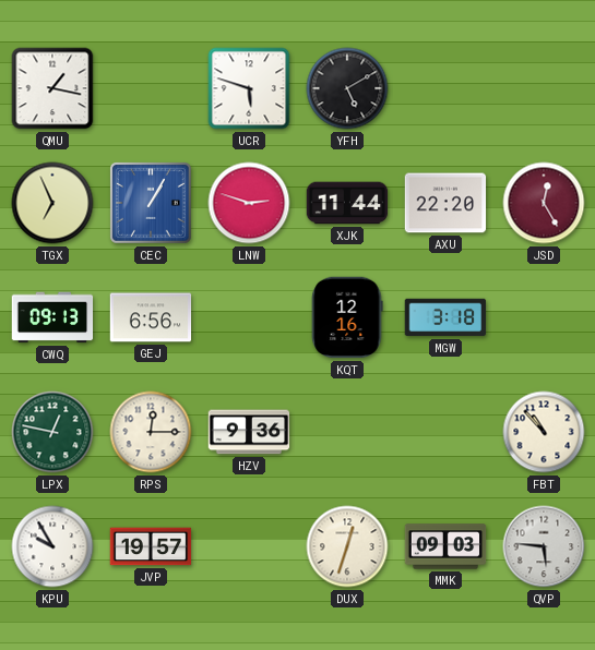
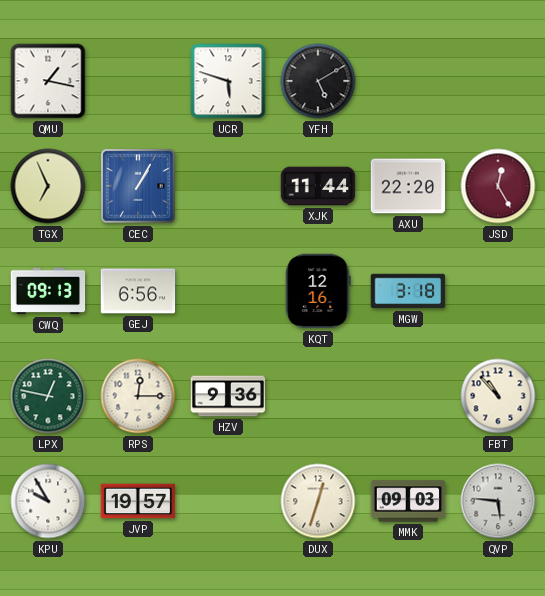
LNW: 2:48 -> none (249, 203)
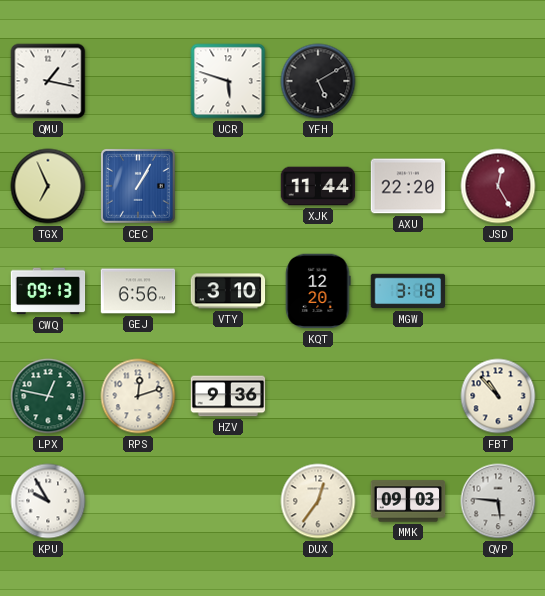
VTY: none -> 3:10 (228, 291)
KQT: 12:16 -> 12:20 (318, 291)
RPS: 12:15 -> 12:12 (138, 396)
JVP: 19:57 -> none (138, 501)
DUX: 12:33 -> 12:36 (318, 501)
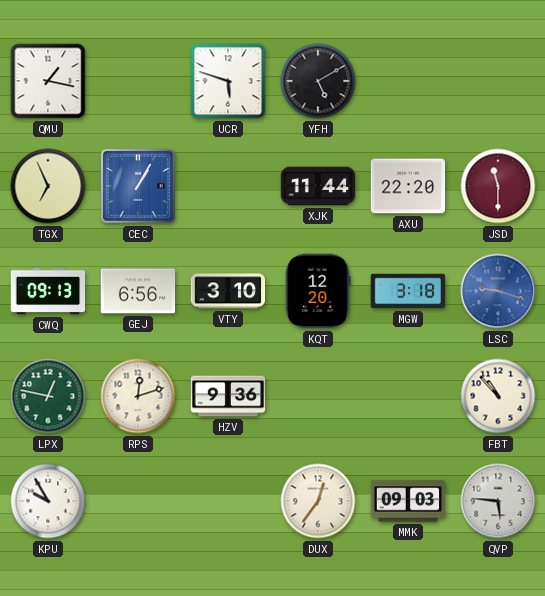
JSD: 12:25 -> 11:30 (498, 186)
LSC: none -> 9:18 (498, 291)
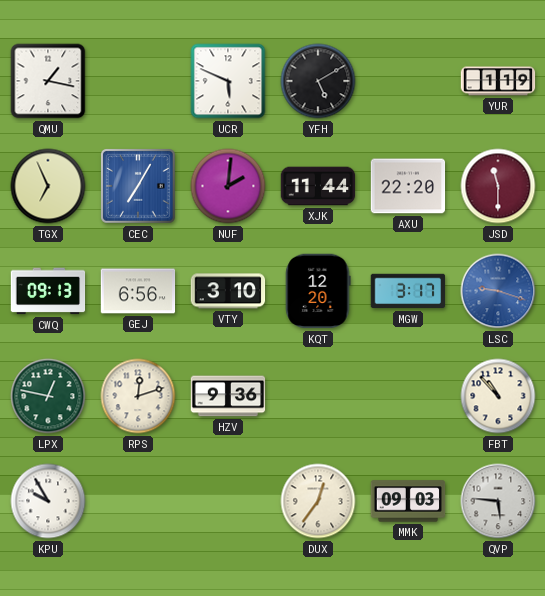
UCR: 5:48 -> 5:49 (228, 81)
YUR: none -> 1:19 (498, 81)
CEC: 1:05 -> 7:05 (138, 186)
NUF: none -> 2:01 (228, 186)
MGW: 3:18 -> 3:17 (408, 291)
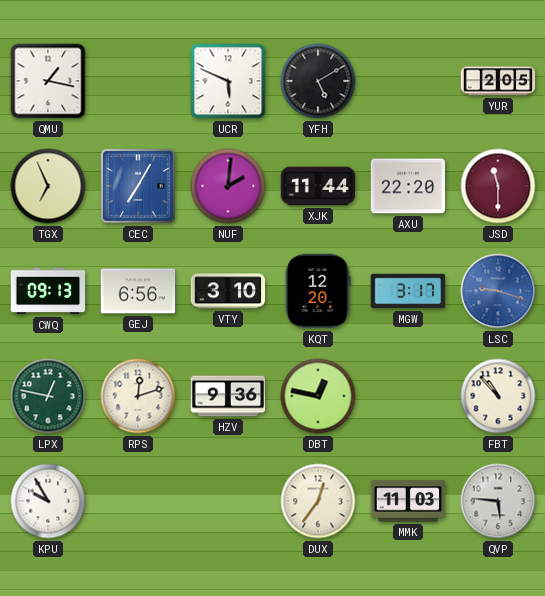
YUR: 1:19 -> 2:05 (498, 81)
DBT: none -> 12:47 (318, 396)
MMK: 09:03 -> 11:03 (408, 501)
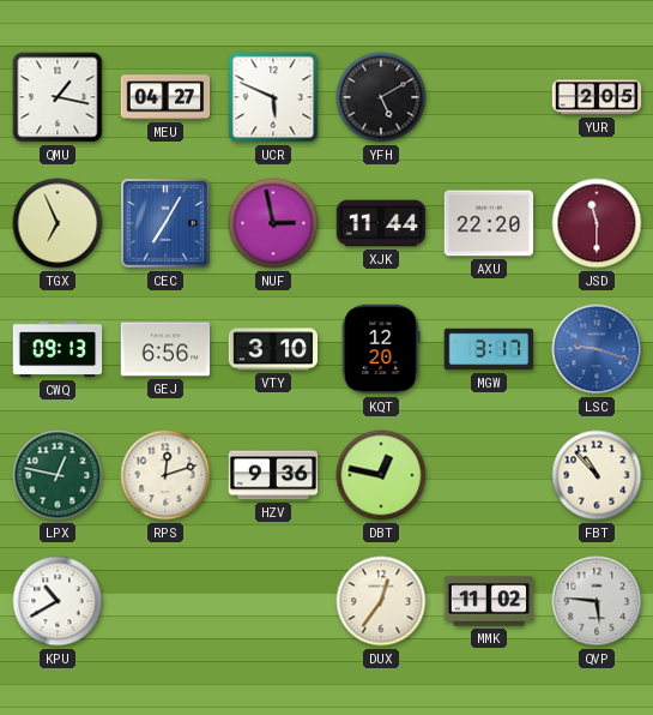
MEU: none -> 04:27 (165, 97)
NUF: 2:01 -> 2:58 (273, 223)
KPU: 9:55 -> 10:40 (58, 601)
MMK: 11:03 -> 11:02 (489, 601)
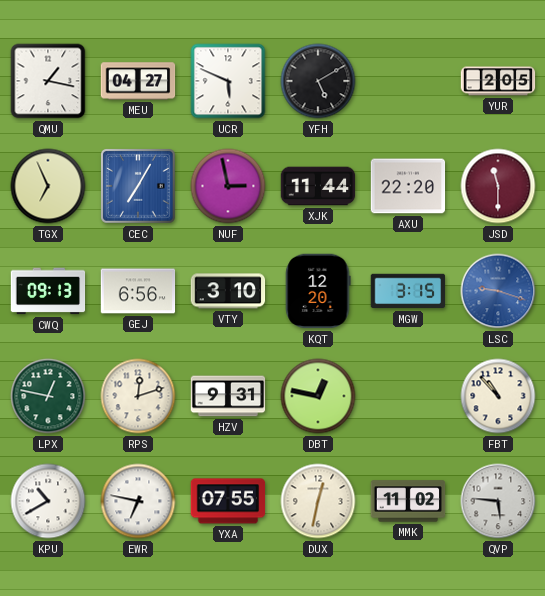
MGW: 3:17 -> 3:15 (408, 291)
HZV: 9:36 -> 9:31 (228, 396)
EWR: none -> 6:47 (138, 501)
YXA: none -> 07:55 (228, 501)
DUX: 12:36 -> 12:32 (318, 501)
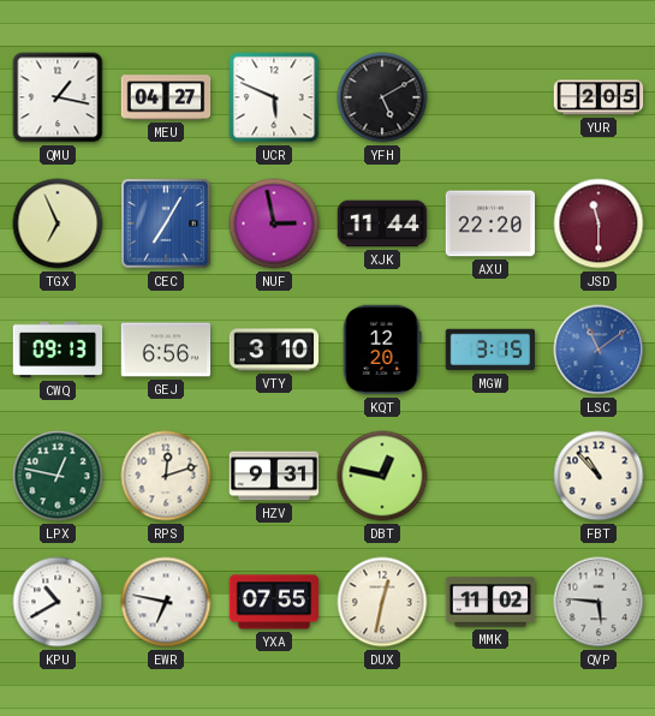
LSC: 9:18 -> 11:09 (599, 350)
